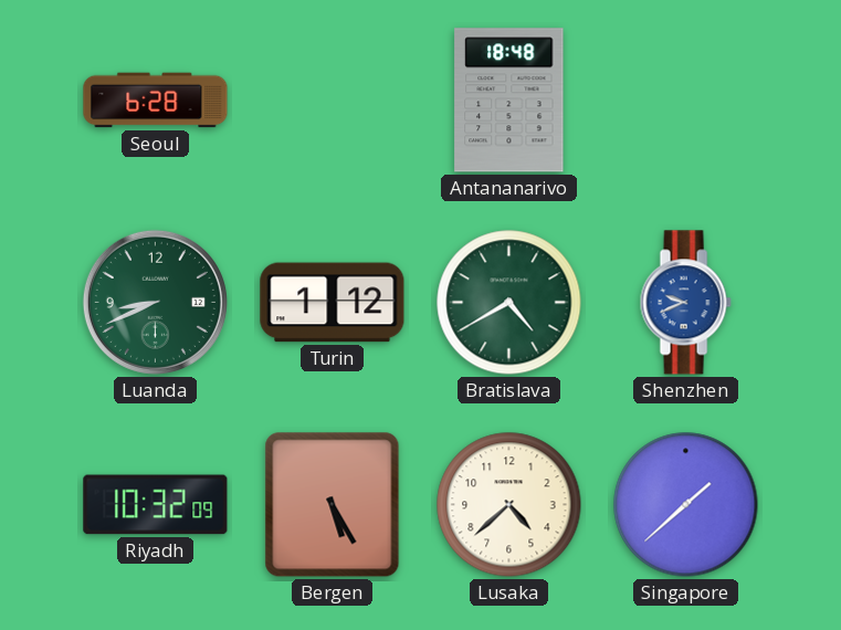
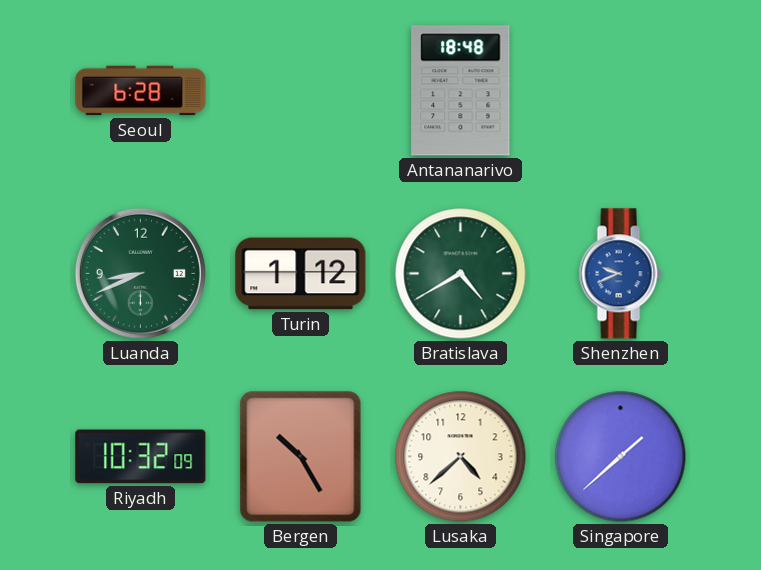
Bergen: 5:25 -> 10:25 (301, 457)
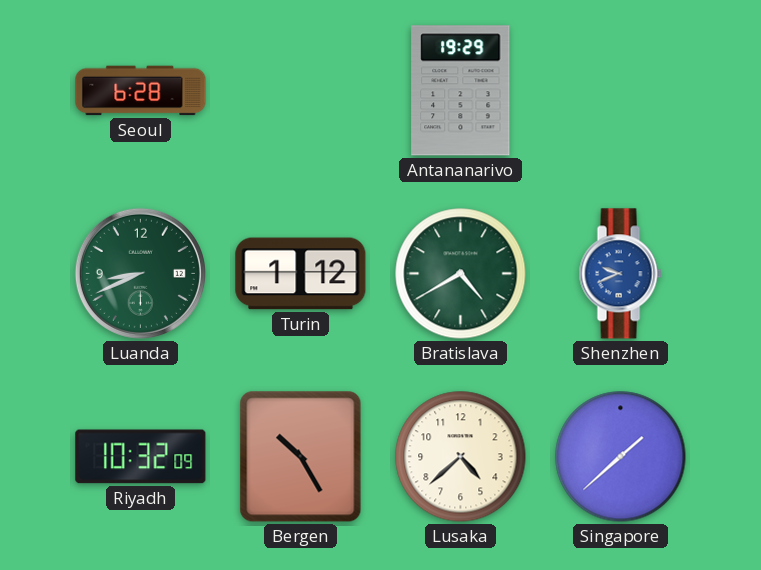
Antananarivo: 18:48 -> 19:29 (461, 91)
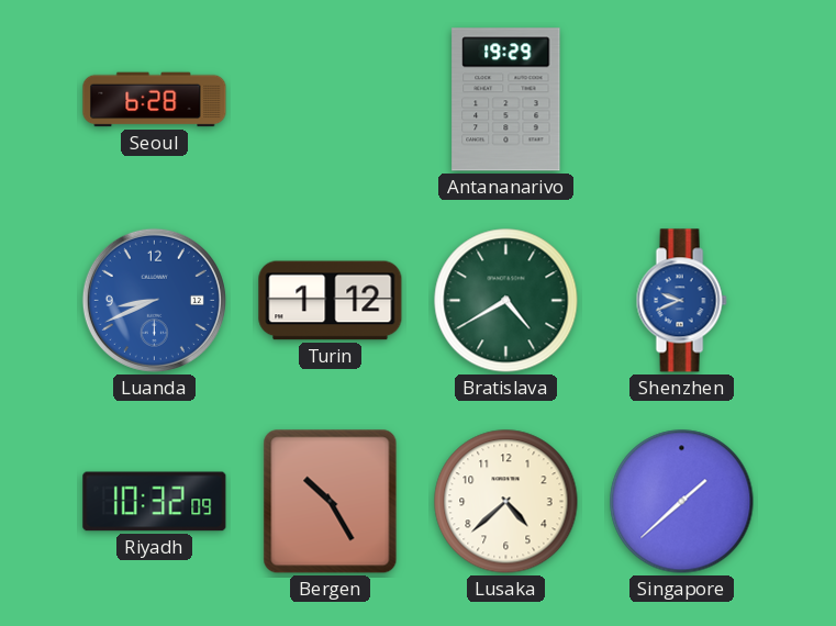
Luanda dial: green -> blue (154, 300)
